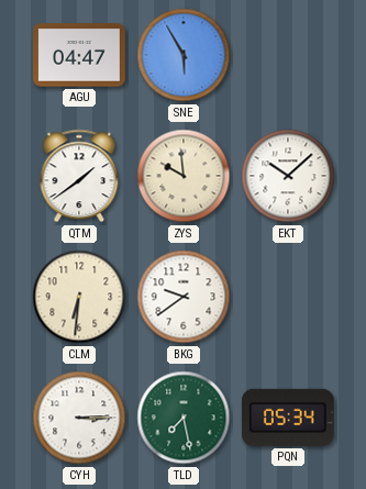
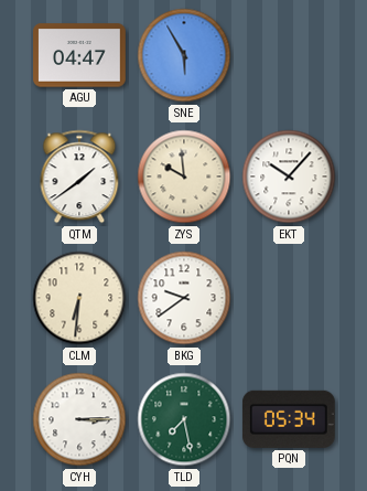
EKT: 10:08 -> 10:07 (289, 177)
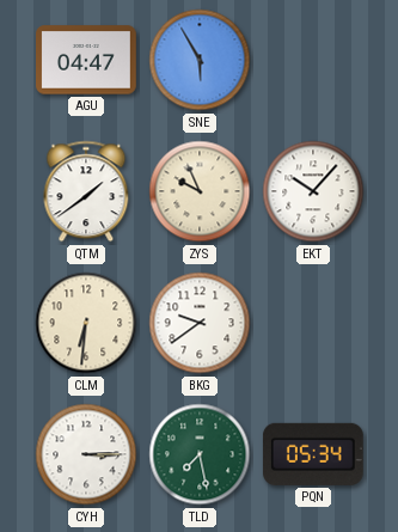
ZYS: 9:59 -> 9:56 (200, 191)
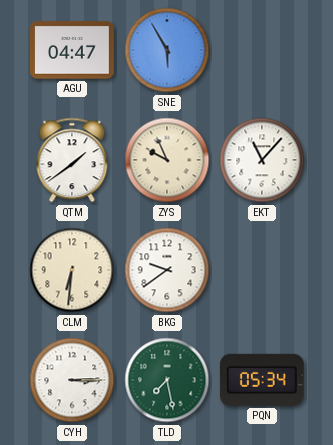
EKT: 10:07 -> 11:07 (262, 160)
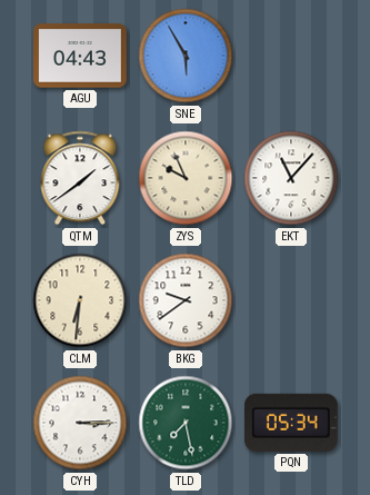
AGU: 04:47 -> 04:43 (81, 56)
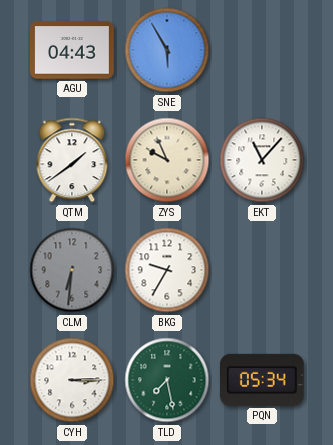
CLM dial: cream -> grey (72, 270)
BKG: 9:39 -> 9:35 (167, 270)
